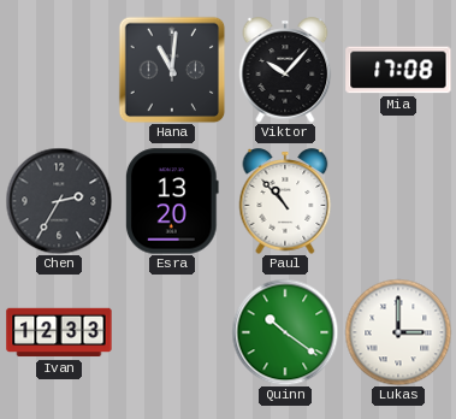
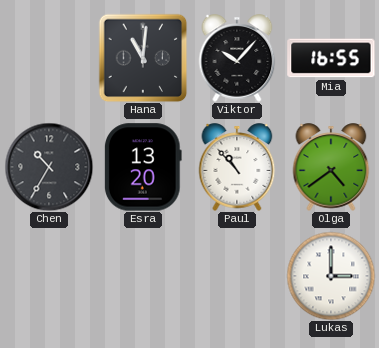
Mia: 17:08 -> 16:55 (331, 58)
Chen: 2:35 -> 10:35 (49, 167)
Olga: none -> 4:39 (331, 167)
Ivan: 12:33 -> none (59, 332)
Quinn: 10:21 -> none (285, 332)
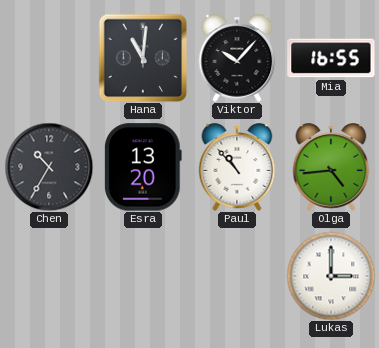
Olga: 4:39 -> 4:44 (331, 167)
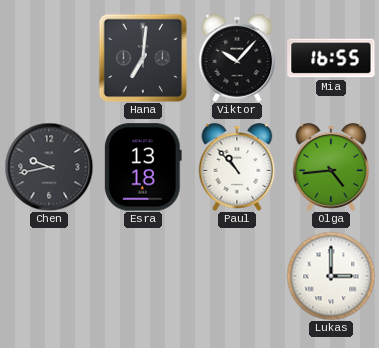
Hana: 11:01 -> 7:01 (143, 58)
Chen: 10:35 -> 9:43 (49, 167)
Esra: 13:20 -> 13:18 (143, 167)
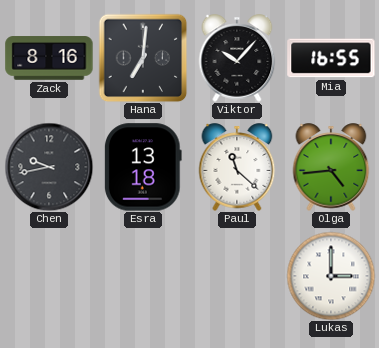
Zack: none -> 8:16 (49, 58)
Paul: 10:53 -> 11:22 (237, 167)
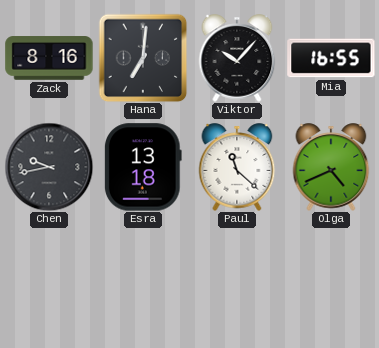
Olga: 4:44 -> 4:41 (331, 167)
Lukas: 3:00 -> none (331, 276)
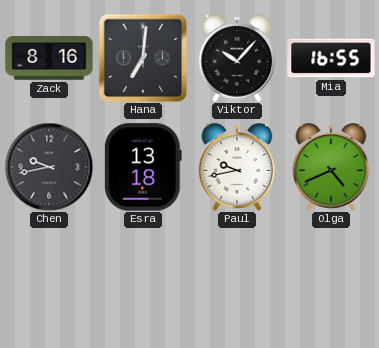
Paul: 11:22 -> 9:43 (237, 167)
